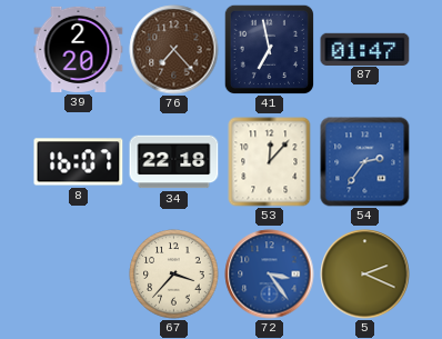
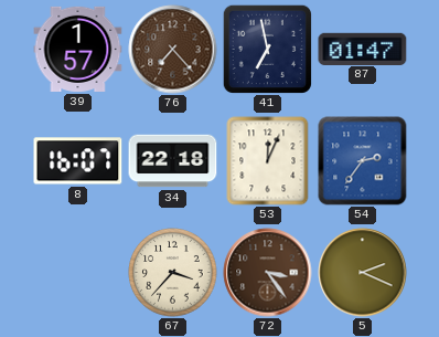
39: 2:20 -> 1:57 (78, 49)
53: 12:07 -> 12:04 (268, 161)
72 dial: blue -> brown (268, 273)
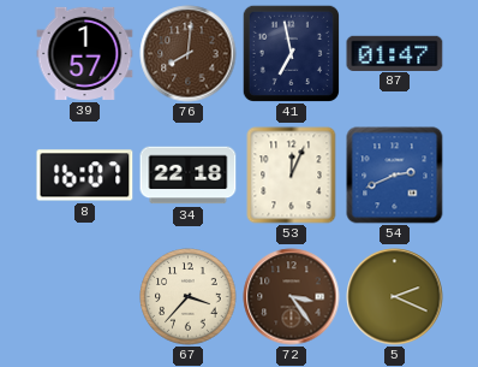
76: 7:23 -> 8:01 (189, 54)
54: 2:36 -> 2:41 (395, 176)
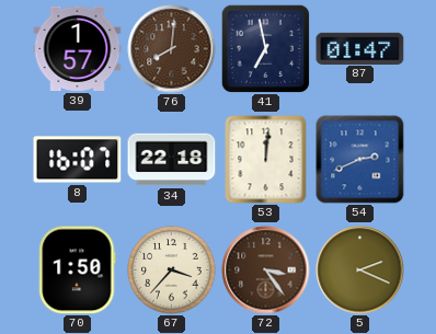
53: 12:04 -> 12:01 (266, 160)
70: none -> 1:50 (78, 270)
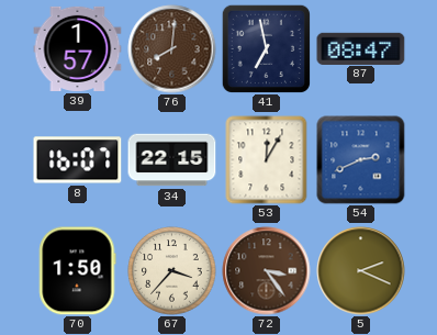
87: 01:47 -> 08:47 (361, 48)
34: 22:18 -> 22:15 (172, 160)
53: 12:01 -> 12:05 (267, 160)
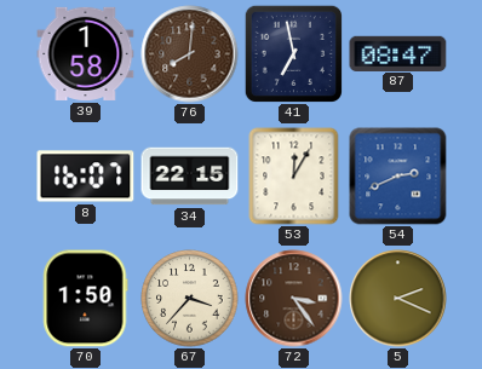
39: 1:57 -> 1:58 (86, 53)
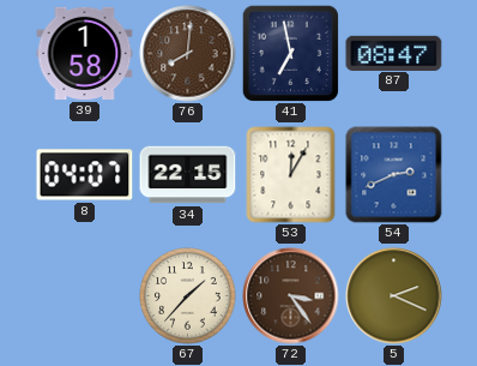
8: 16:07 -> 04:07 (85, 175)
70: 1:50 -> none (86, 299)
67: 3:37 -> 1:37 (188, 296)
